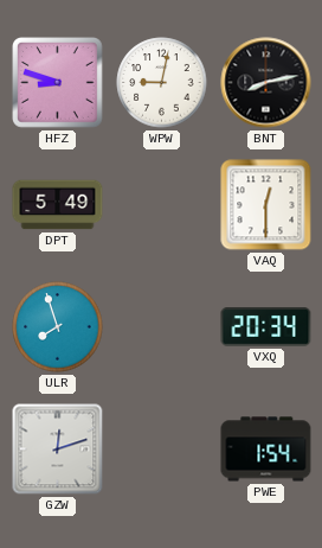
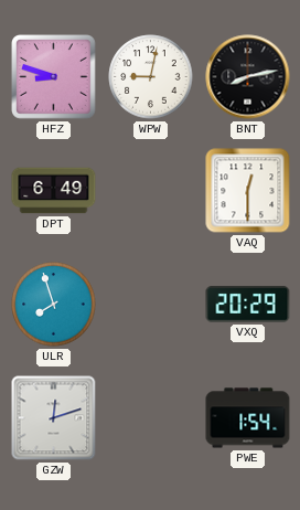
DPT: 5:49 -> 6:49 (54, 191)
VXQ: 20:34 -> 20:29 (248, 305)
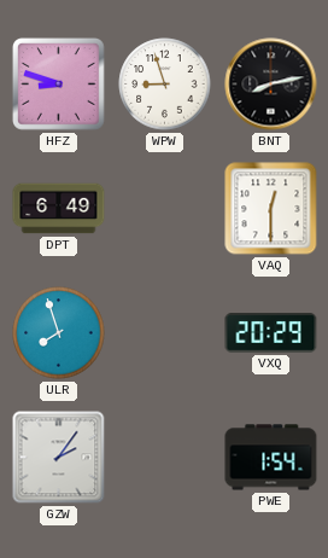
WPW: 9:02 -> 8:57 (165, 85)
GZW: 12:12 -> 2:06 (59, 458)
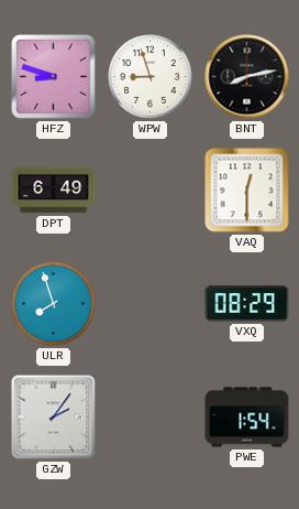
VXQ: 20:29 -> 08:29 (247, 304)
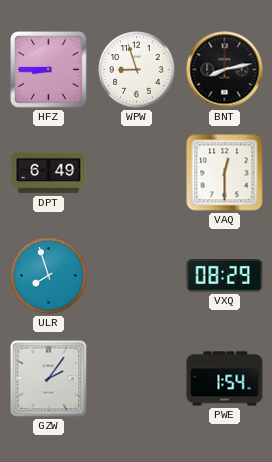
HFZ: 8:48 -> 8:45 (49, 70)
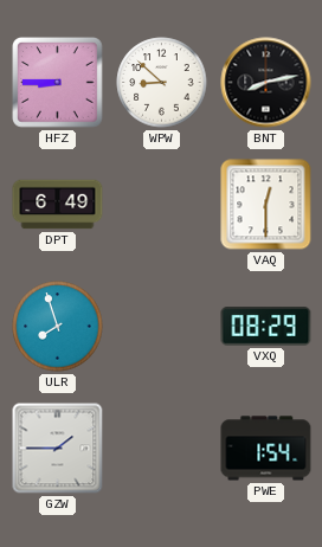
WPW: 8:57 -> 8:52 (162, 83)
GZW: 2:06 -> 1:45 (58, 449)
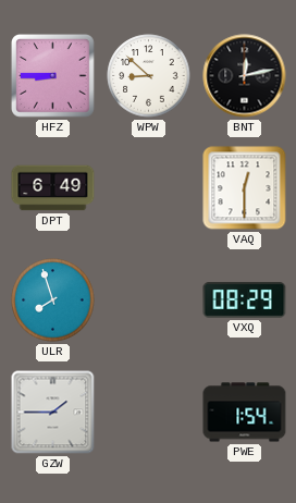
BNT: 8:13 -> 12:13 (245, 76)
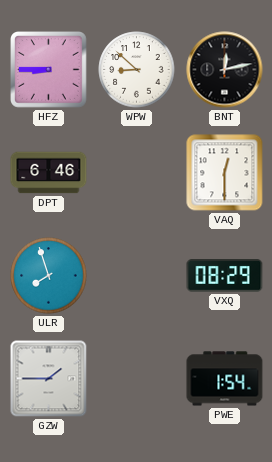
DPT: 6:49 -> 6:46 (49, 173)
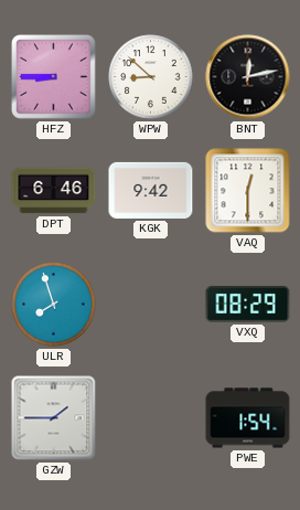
KGK: none -> 9:42 (151, 190)
